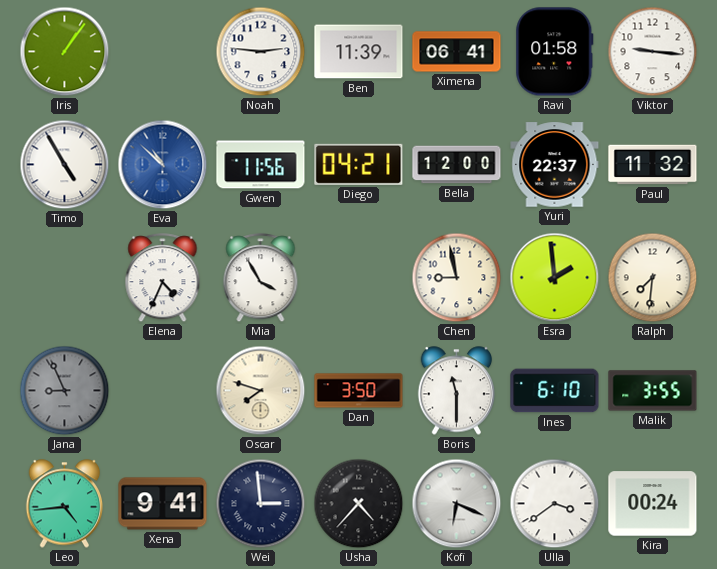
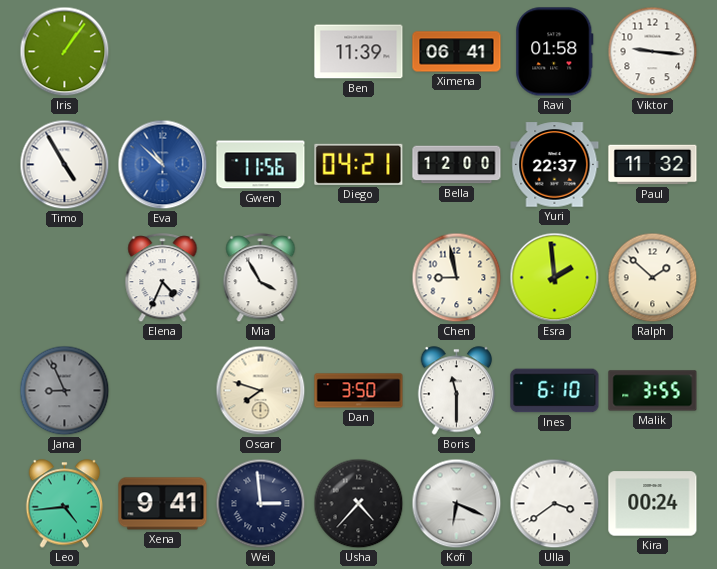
Noah: 2:46 -> none (261, 52)
Ralph: 7:31 -> 1:52 (653, 278)
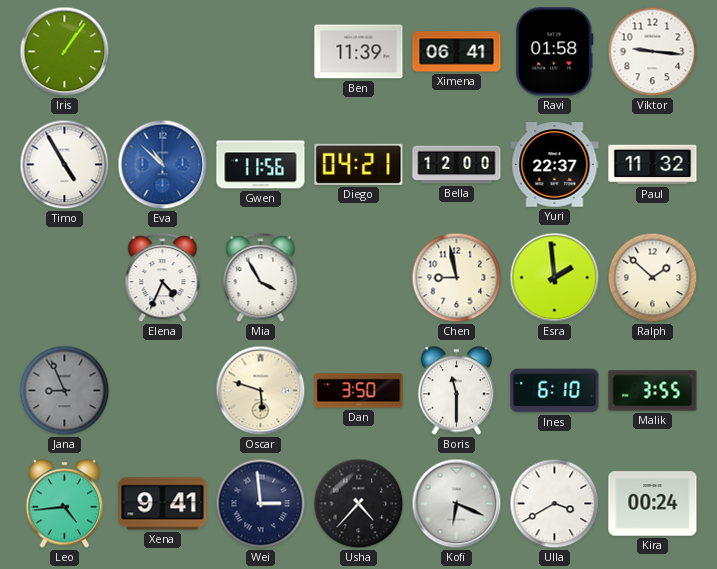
Oscar: 7:48 -> 5:48 (261, 391)
Ulla: 3:39 -> 3:40 (555, 504)
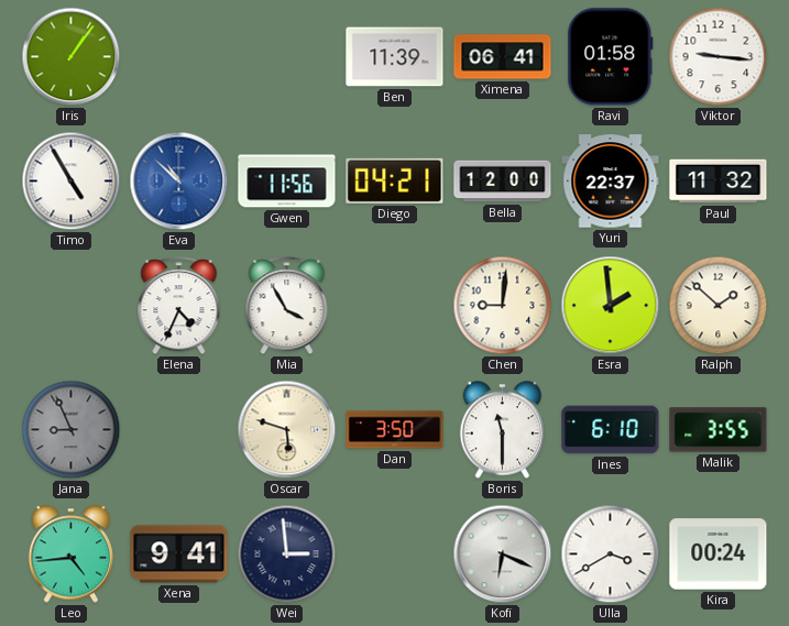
Chen: 8:58 -> 9:01 (503, 306)
Usha: 4:37 -> none (359, 504)
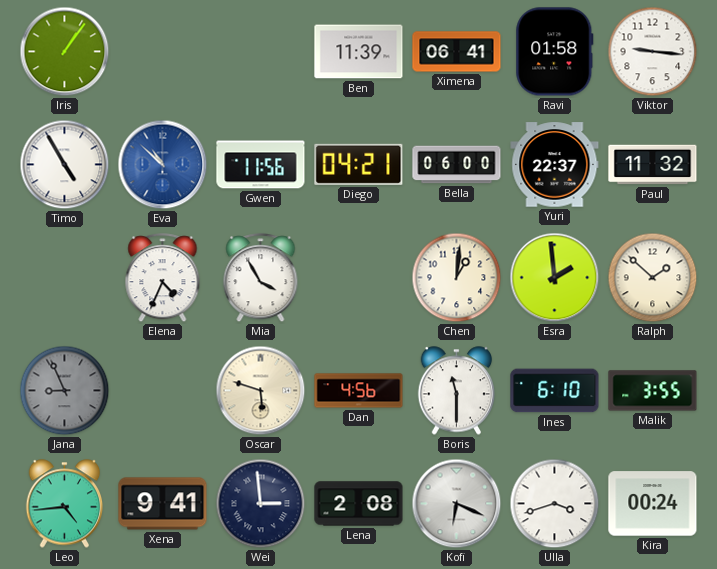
Bella: 12:00 -> 06:00 (457, 165)
Chen: 9:01 -> 1:01 (457, 278)
Dan: 3:50 -> 4:56 (359, 391)
Lena: none -> 2:08 (359, 504)
Ulla: 3:40 -> 3:42 (555, 504)
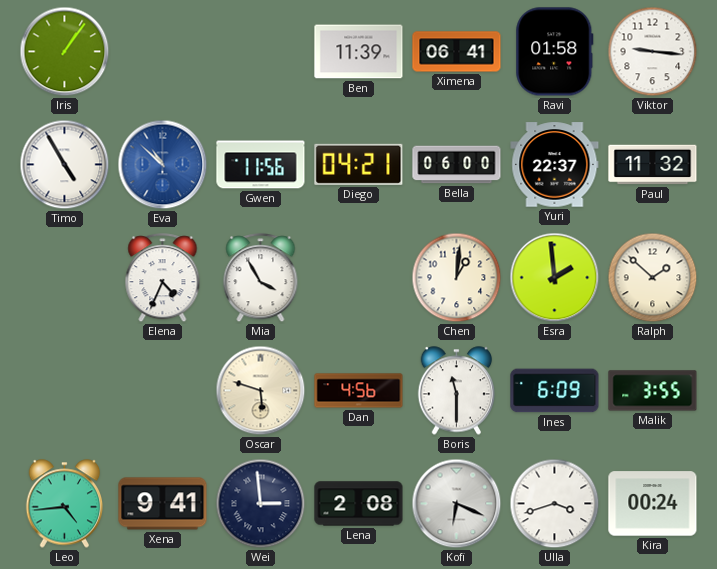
Jana: 8:56 -> none (65, 391)
Ines: 6:10 -> 6:09 (555, 391)
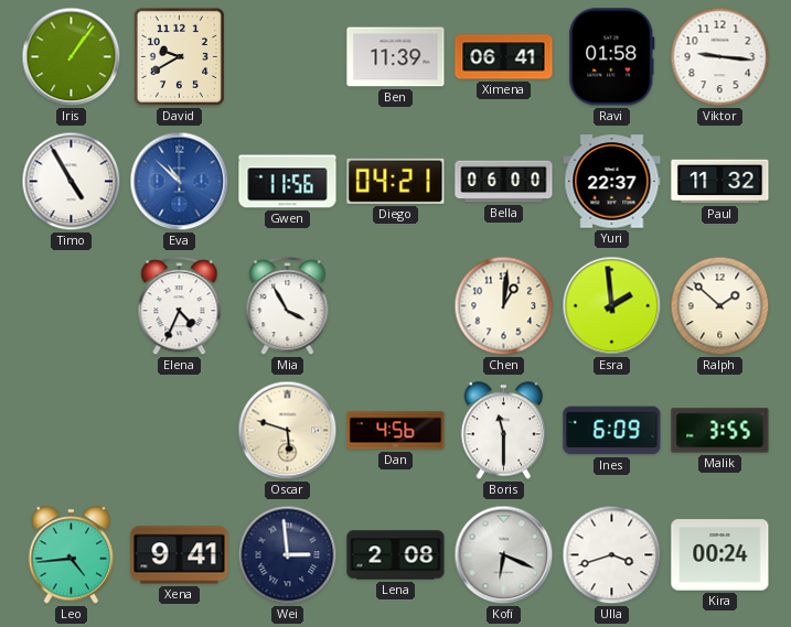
David: none -> 9:40 (179, 56)
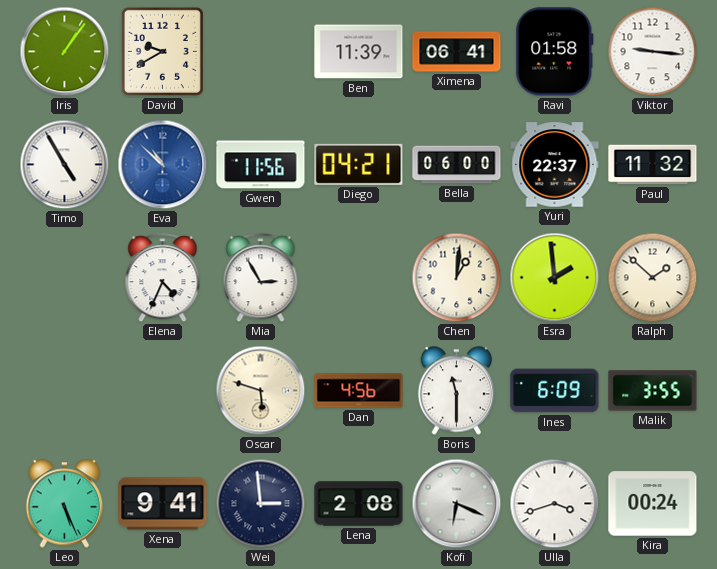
Mia: 3:55 -> 2:55 (261, 278)
Leo: 4:44 -> 5:26 (65, 504)
